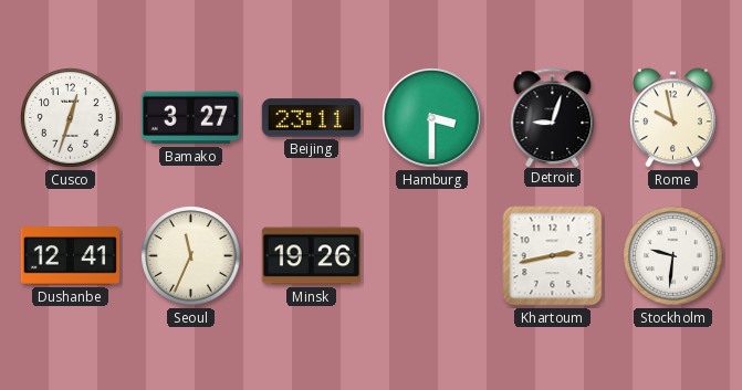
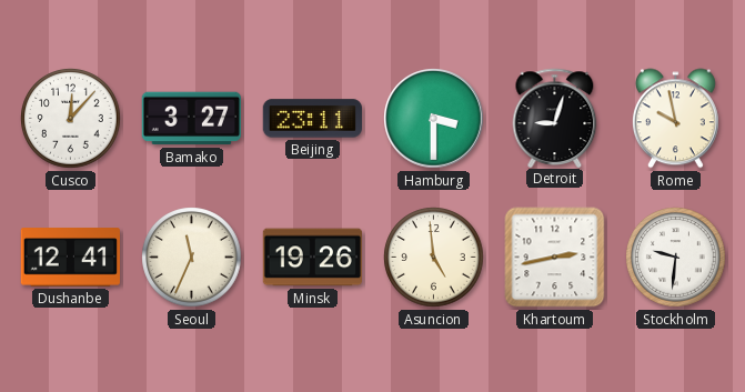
Cusco: 12:33 -> 12:07 (71, 119)
Asuncion: none -> 4:59 (434, 258)
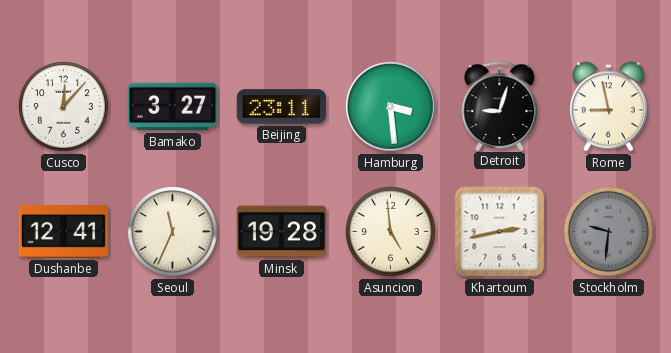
Hamburg: 3:30 -> 3:29 (391, 107)
Rome: 9:58 -> 8:58 (608, 107)
Minsk: 19:26 -> 19:28 (281, 232)
Stockholm dial: white -> grey (609, 232)
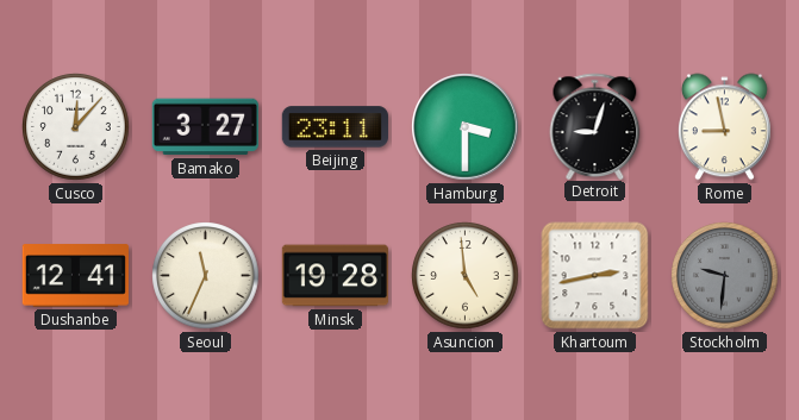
Hamburg: 3:29 -> 3:30 (466, 127)
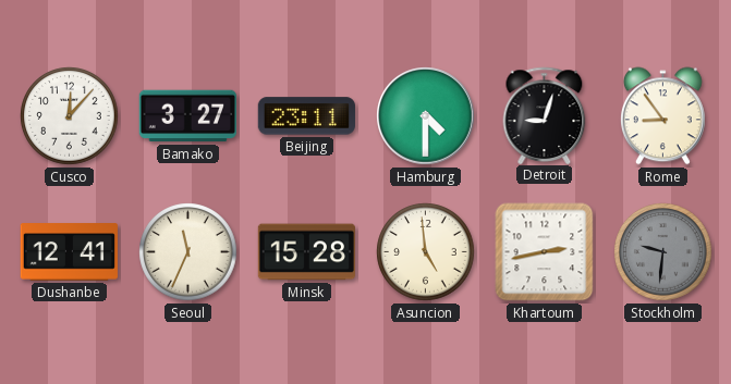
Hamburg: 3:30 -> 4:30 (426, 116)
Rome: 8:58 -> 8:54 (662, 116)
Minsk: 19:28 -> 15:28 (306, 252)
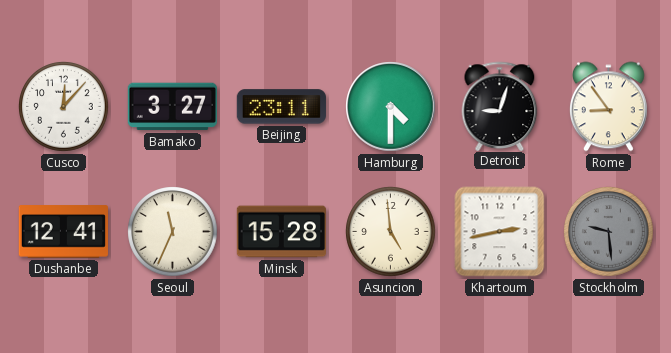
Stockholm: 9:31 -> 9:29 (609, 232)
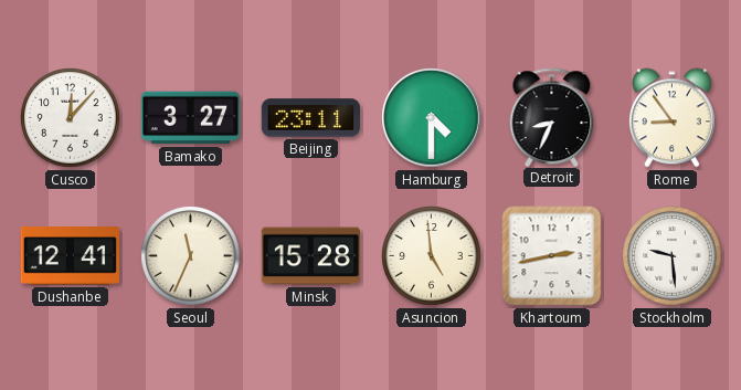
Detroit: 9:03 -> 8:34 (552, 117)
Stockholm dial: grey -> white (673, 256)
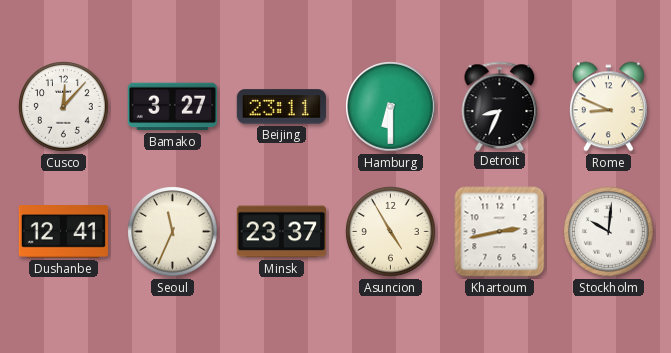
Hamburg: 4:30 -> 6:30 (391, 107)
Rome: 8:54 -> 8:49 (608, 107)
Minsk: 15:28 -> 23:37 (281, 232)
Asuncion: 4:59 -> 4:55 (391, 232)
Stockholm: 9:29 -> 10:01 (609, 232)
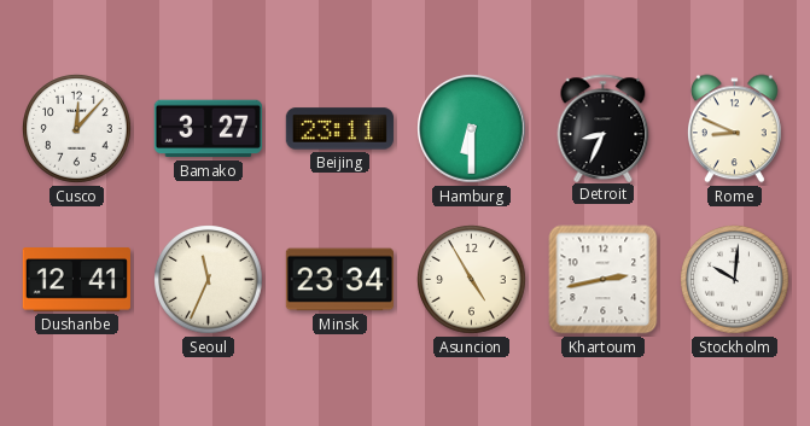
Minsk: 23:37 -> 23:34 (339, 280)
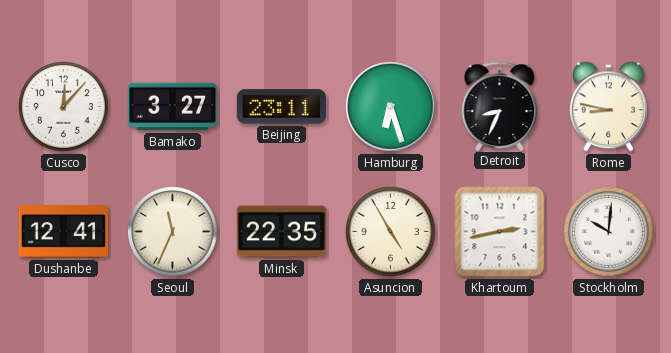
Hamburg: 6:30 -> 6:27 (391, 107)
Rome: 8:49 -> 8:47 (608, 107)
Minsk: 23:34 -> 22:35 (281, 232)
